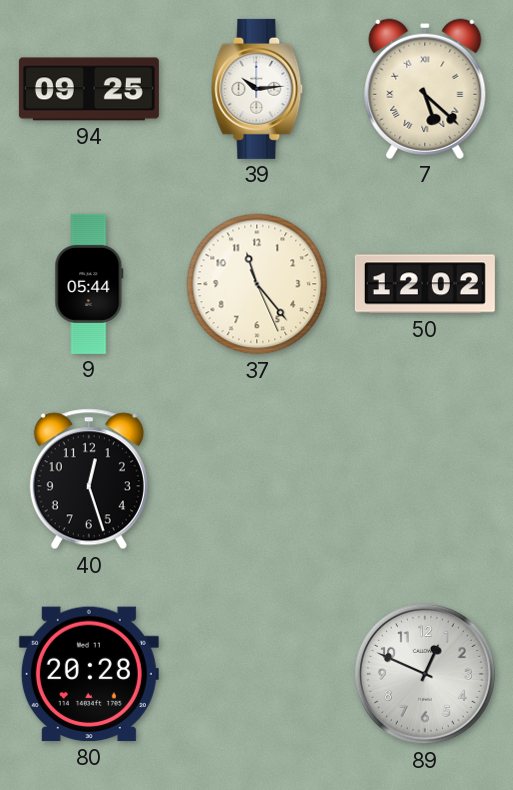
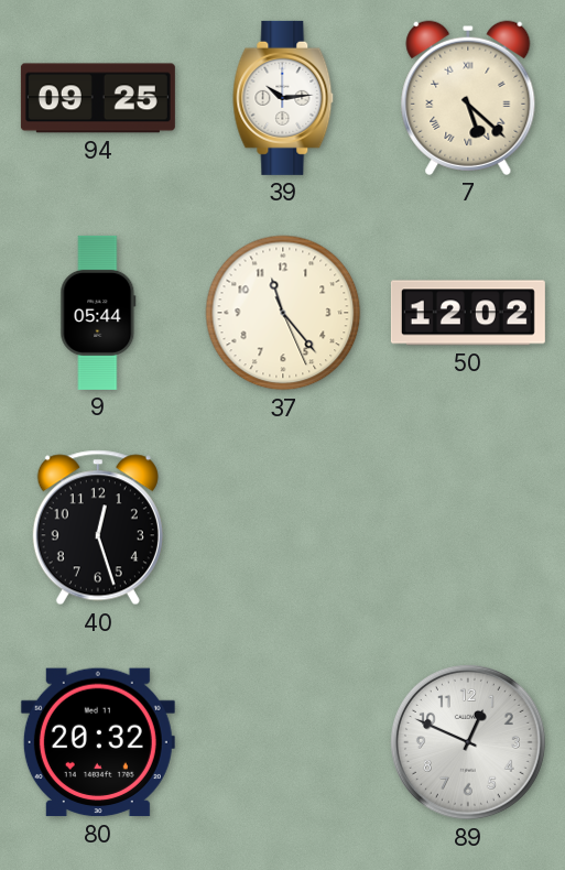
80: 20:28 -> 20:32 (98, 742)
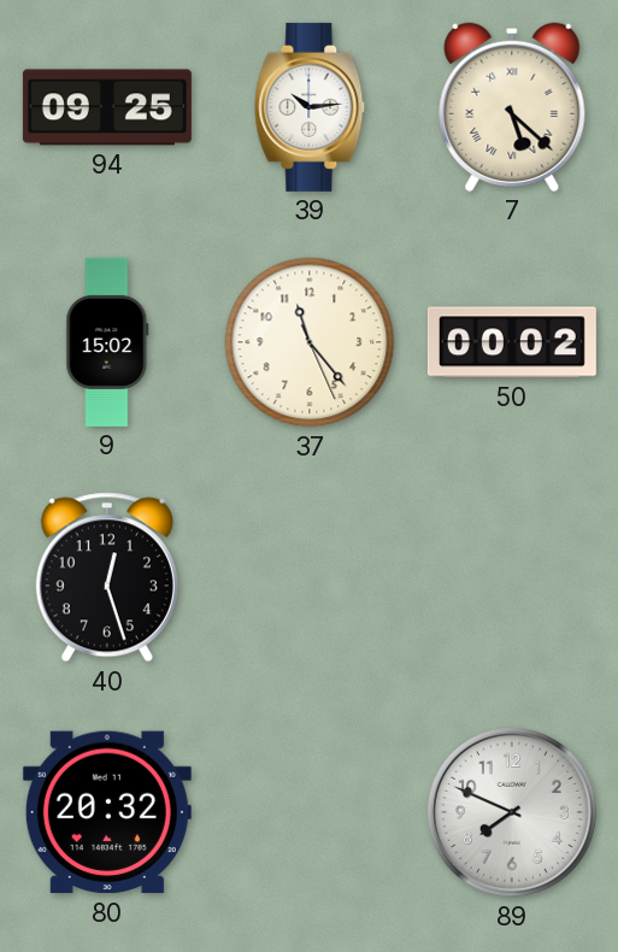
9: 05:44 -> 15:02 (107, 342)
50: 12:02 -> 00:02 (512, 342)
89: 12:49 -> 7:49 (512, 812)
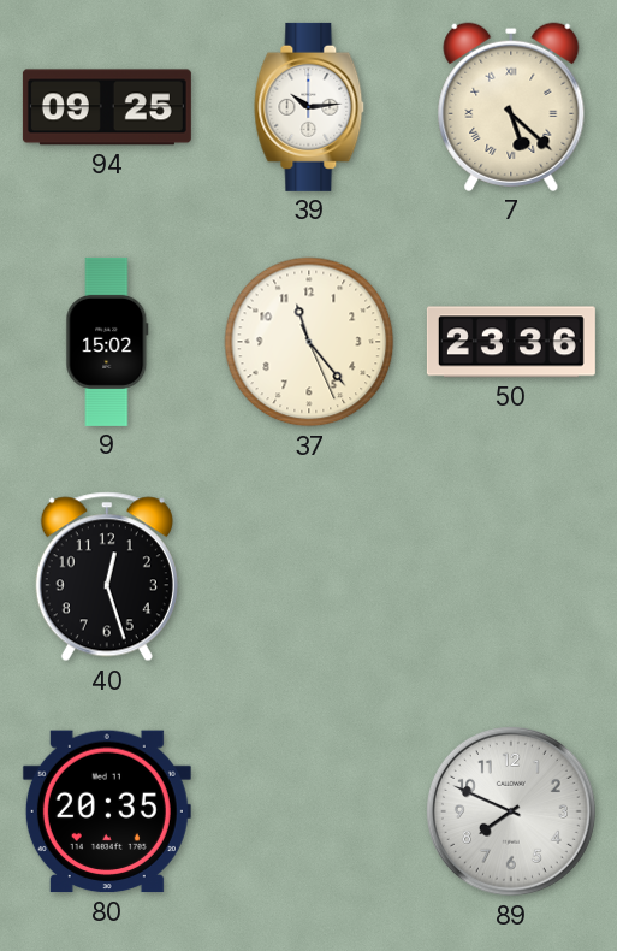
50: 00:02 -> 23:36 (511, 342)
80: 20:32 -> 20:35 (107, 811)
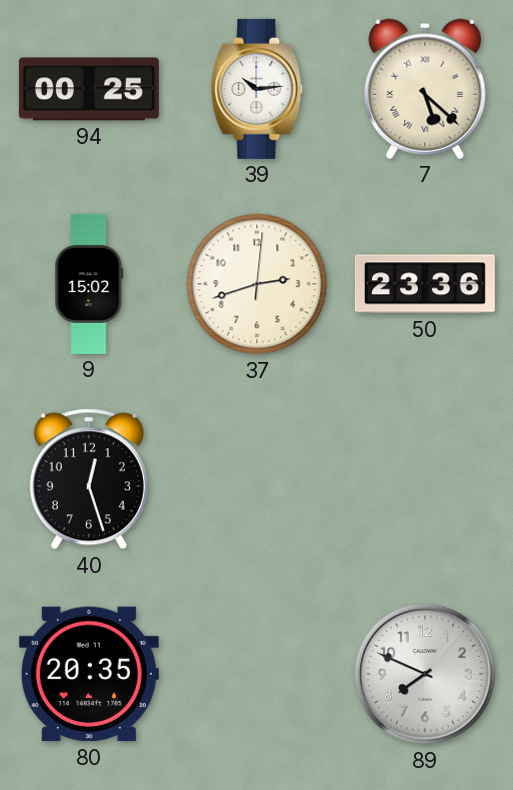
94: 09:25 -> 00:25 (89, 89)
37: 11:23 -> 2:42 (257, 284)
